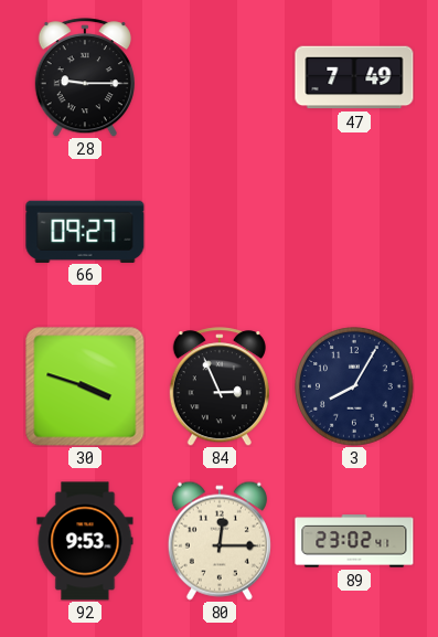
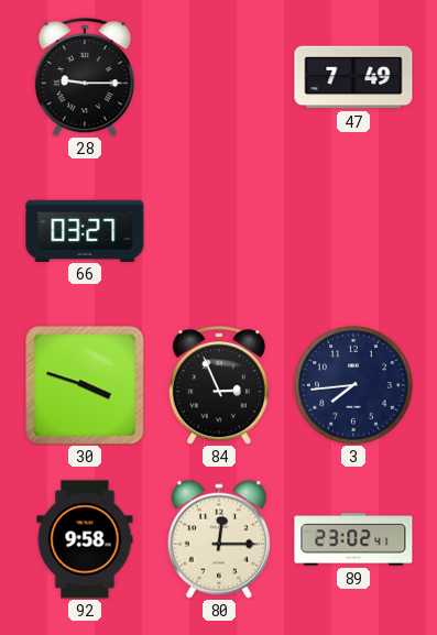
66: 09:27 -> 03:27 (85, 230)
3: 8:05 -> 7:44 (353, 385)
92: 9:53 -> 9:58 (85, 539)
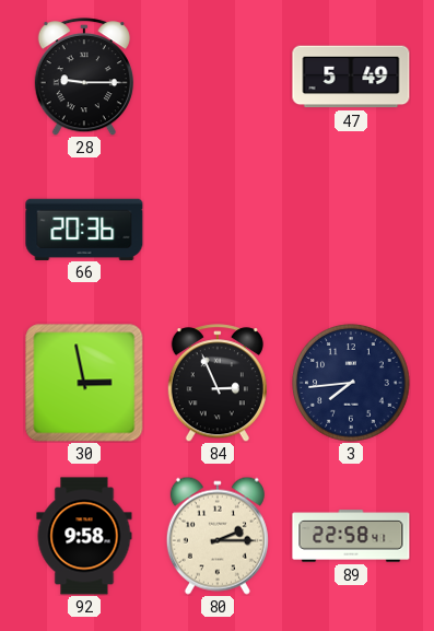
47: 7:49 -> 5:49 (351, 77)
66: 03:27 -> 20:36 (84, 229)
30: 3:48 -> 2:58 (84, 383)
80: 12:15 -> 2:15 (218, 536)
89: 23:02 -> 22:58 (351, 536)
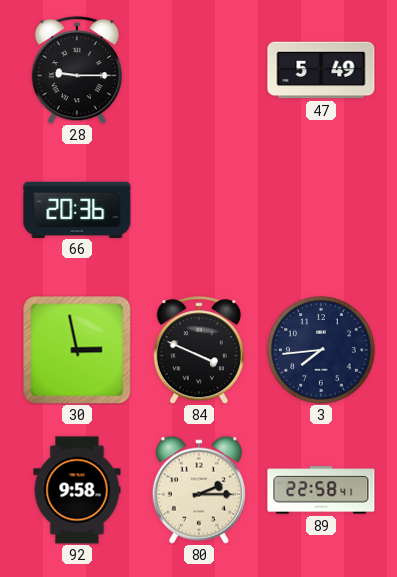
84: 2:56 -> 3:49 (199, 350)
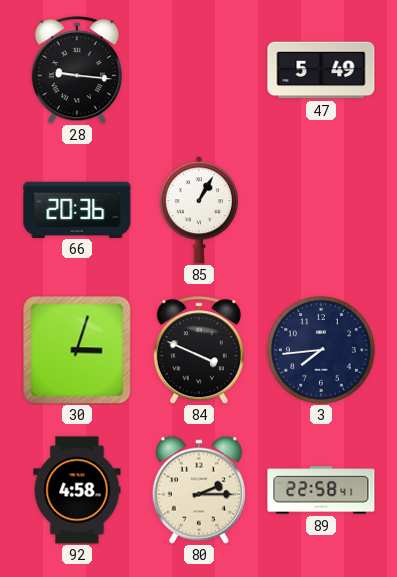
28: 9:15 -> 9:16 (77, 70)
85: none -> 1:05 (198, 210)
30: 2:58 -> 3:03 (77, 350)
92: 9:58 -> 4:58 (77, 490)
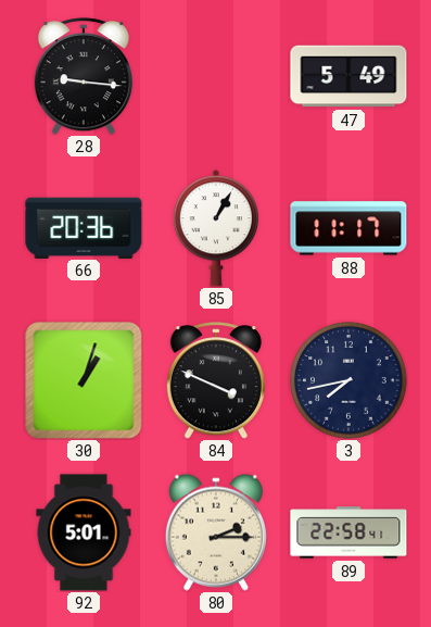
88: none -> 11:17 (348, 228)
30: 3:03 -> 1:03 (84, 380)
3: 7:44 -> 7:43 (348, 380)
92: 4:58 -> 5:01 (84, 532)
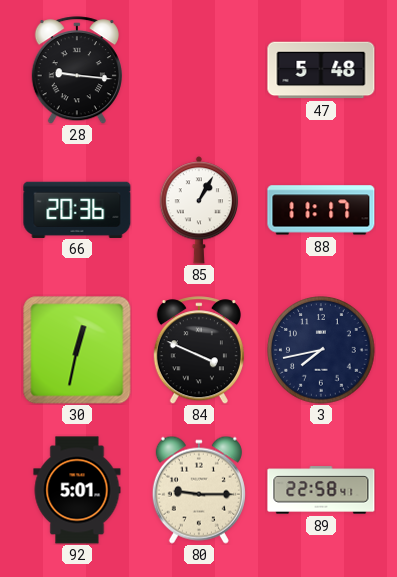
47: 5:49 -> 5:48 (321, 70)
30: 1:03 -> 12:32 (77, 350)
80: 2:15 -> 9:15 (199, 490)
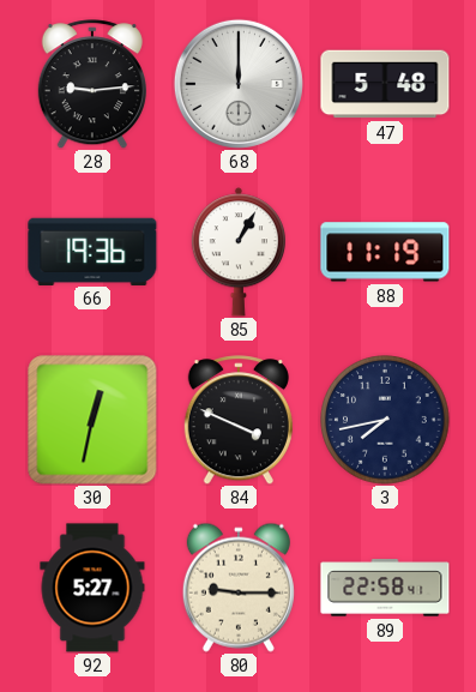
28: 9:16 -> 9:14 (92, 84)
68: none -> 12:00 (239, 84)
66: 20:36 -> 19:36 (92, 251)
88: 11:17 -> 11:19 (385, 252)
92: 5:01 -> 5:27 (92, 588)
